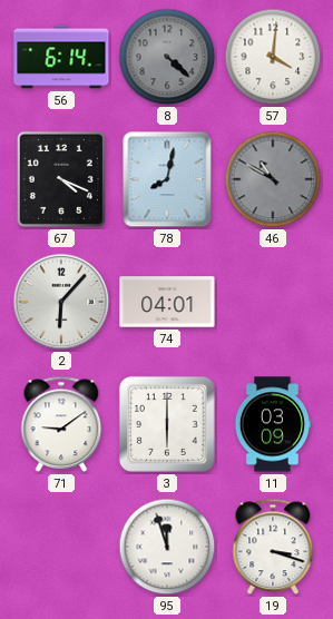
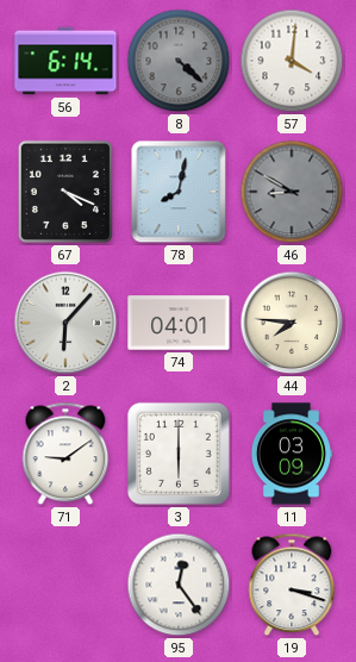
46: 10:50 -> 8:50 (292, 192)
44: none -> 7:46 (292, 323)
95: 11:57 -> 12:24 (179, 585)
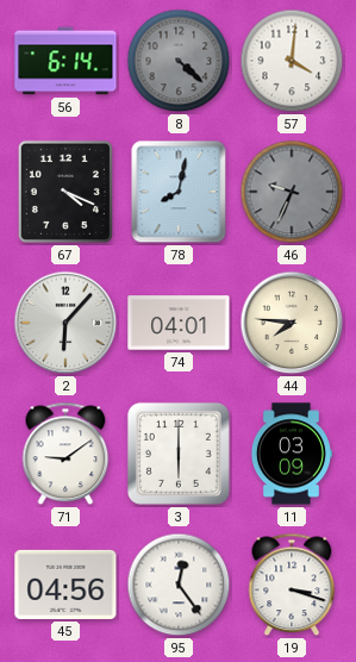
46: 8:50 -> 9:34 (292, 192)
45: none -> 04:56 (65, 585)
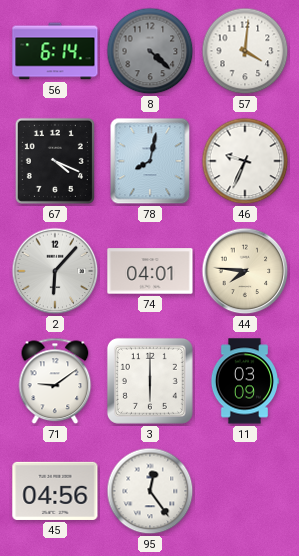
46 dial: grey -> white (245, 161)
19: 3:18 -> none (292, 585)
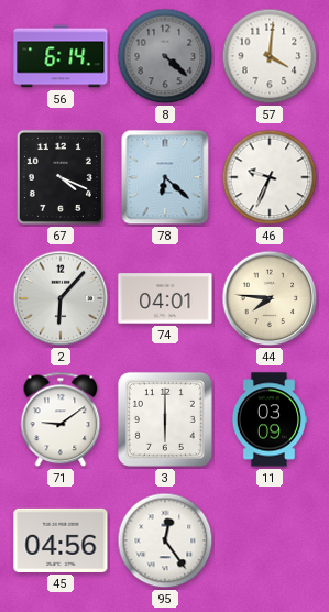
78: 8:02 -> 6:22 (165, 177)
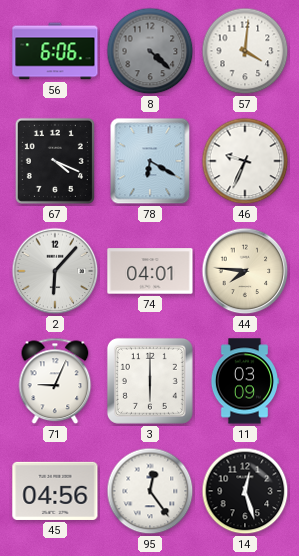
56: 6:14 -> 6:06 (55, 51)
78: 6:22 -> 6:20 (150, 161)
71: 9:09 -> 9:04 (55, 381)
14: none -> 12:27 (245, 491)
